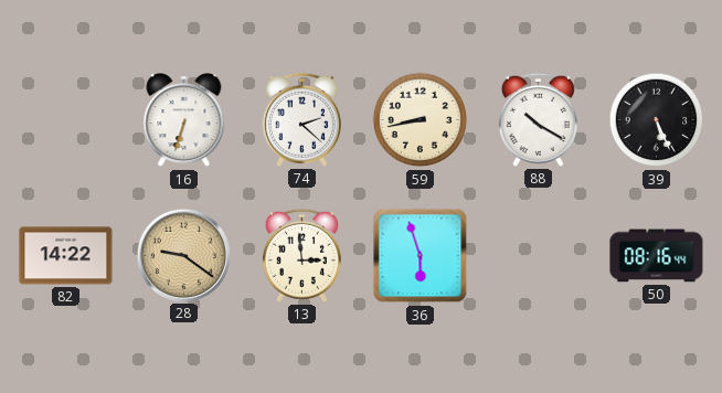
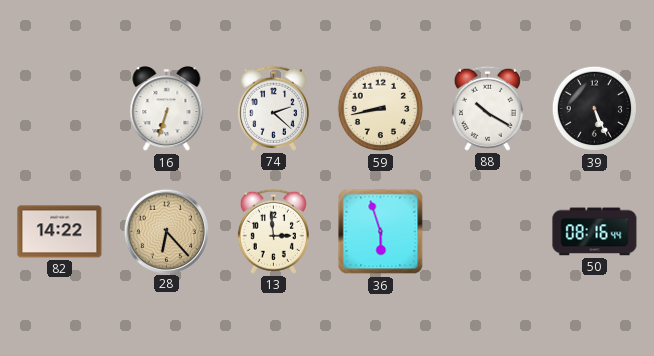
28: 9:21 -> 6:23 (166, 231)
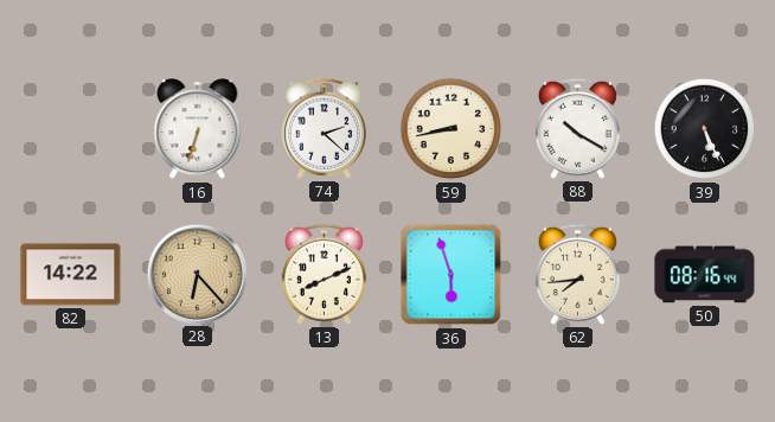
13: 2:59 -> 8:11 (324, 274)
62: none -> 7:44 (577, 274)
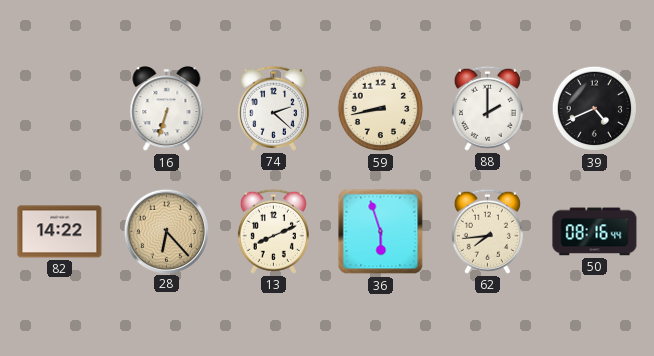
88: 10:20 -> 2:00 (487, 108)
39: 5:26 -> 4:41 (595, 109)
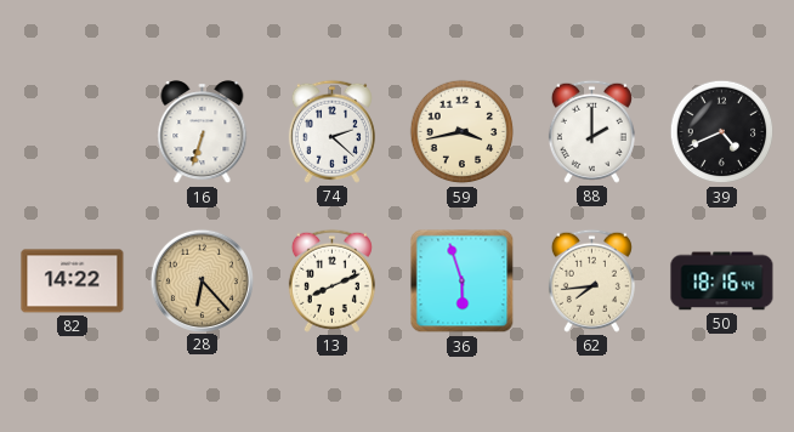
59: 8:43 -> 3:43 (463, 132)
50: 08:16 -> 18:16 (722, 282)
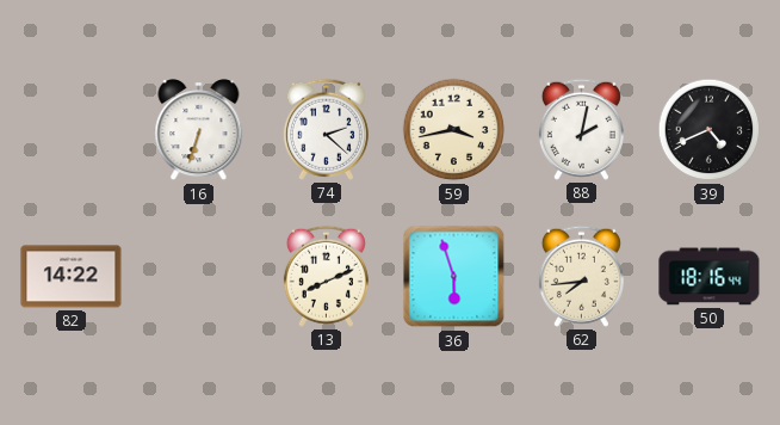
88: 2:00 -> 2:02 (581, 129)
28: 6:23 -> none (202, 280)
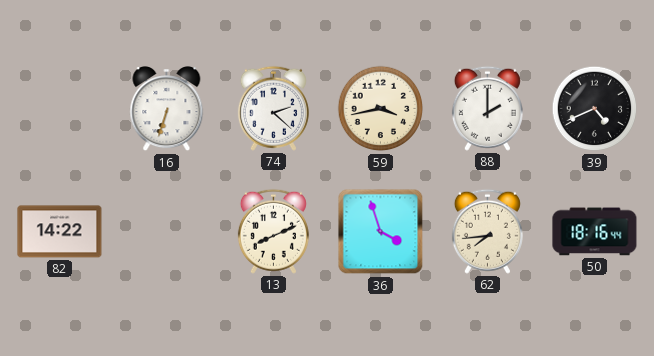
88: 2:02 -> 2:00 (487, 108)
36: 5:57 -> 3:57 (381, 232)
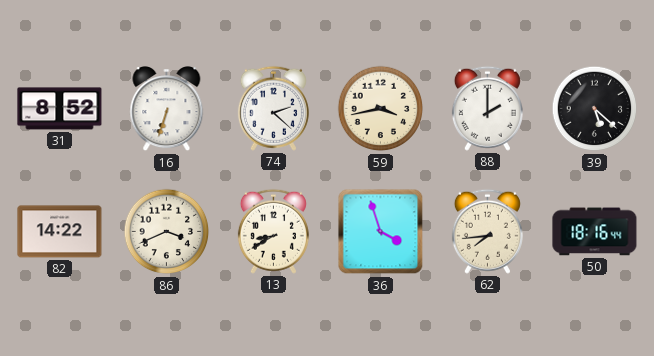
31: none -> 8:52 (60, 109)
39: 4:41 -> 5:22 (595, 109)
86: none -> 3:41 (167, 232)
13: 8:11 -> 8:40 (273, 231)
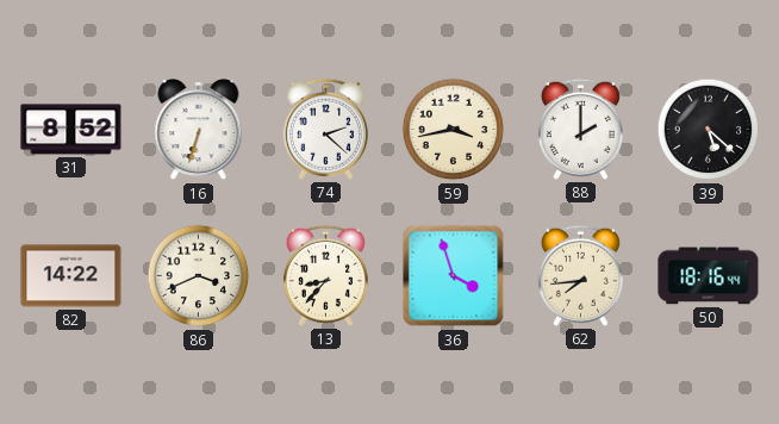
13: 8:40 -> 8:37 (325, 275)
